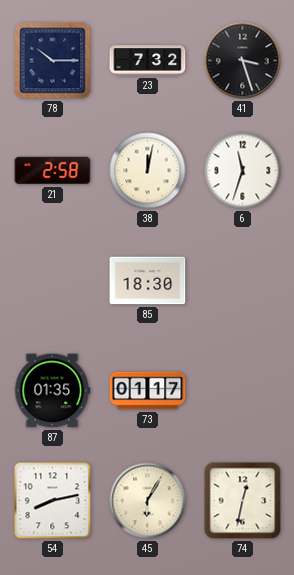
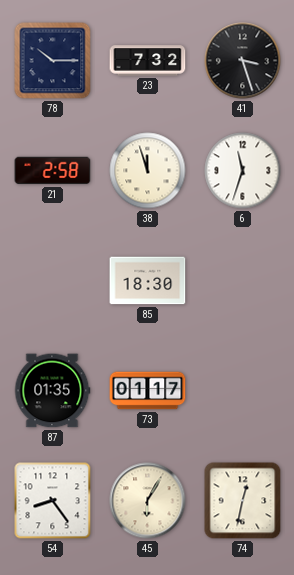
38: 12:02 -> 11:57 (148, 171)
54: 8:13 -> 8:24 (53, 501)
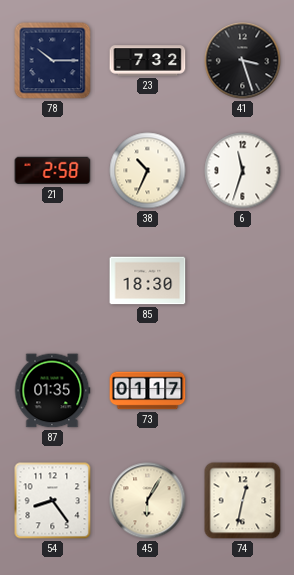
38: 11:57 -> 10:34 (148, 171)
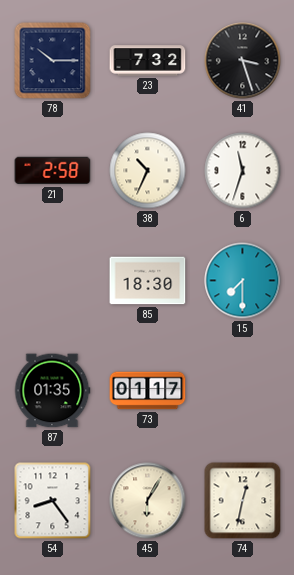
15: none -> 7:30 (243, 281)
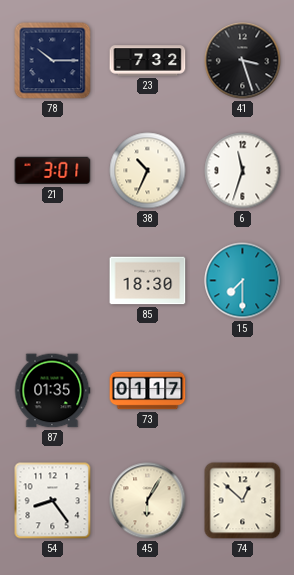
21: 2:58 -> 3:01 (53, 171)
74: 12:32 -> 12:52 (243, 501)
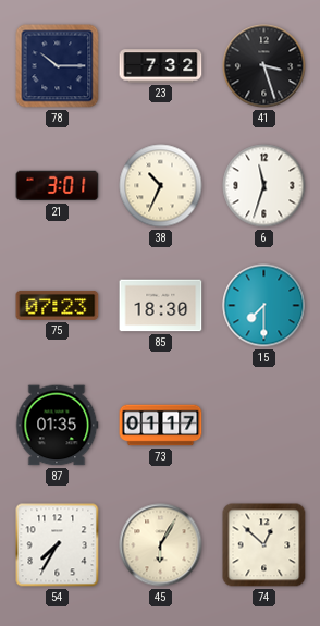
75: none -> 07:23 (58, 305)
54: 8:24 -> 7:35 (58, 545)
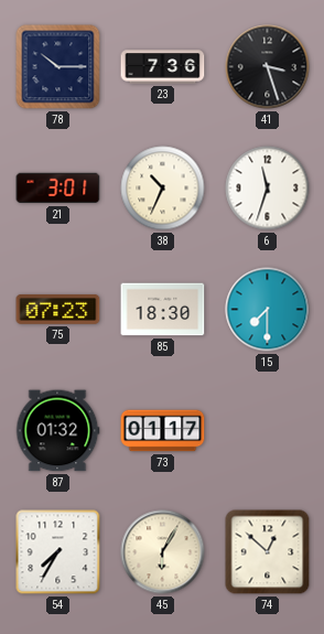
23: 7:32 -> 7:36 (163, 67)
87: 01:35 -> 01:32 (57, 431)
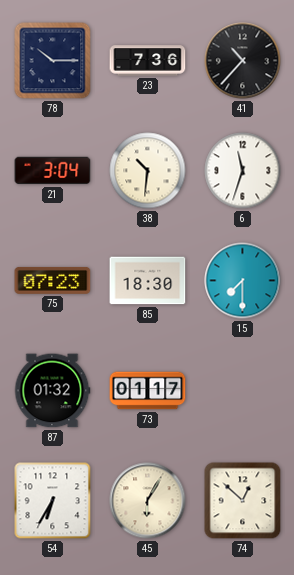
41: 3:27 -> 10:37 (243, 61)
21: 3:01 -> 3:04 (53, 171)
38: 10:34 -> 10:31 (148, 171)
54: 7:35 -> 6:35 (53, 501)
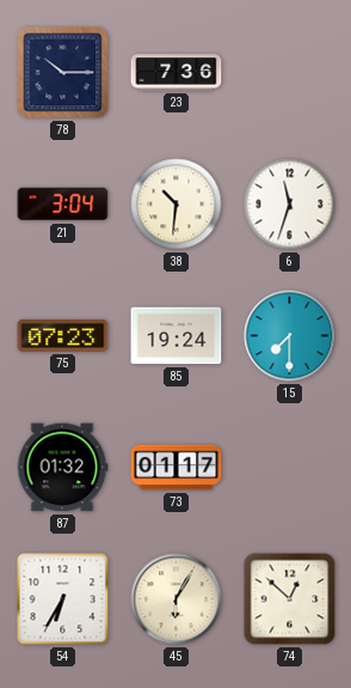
41: 10:37 -> none (243, 61)
85: 18:30 -> 19:24 (177, 336)
